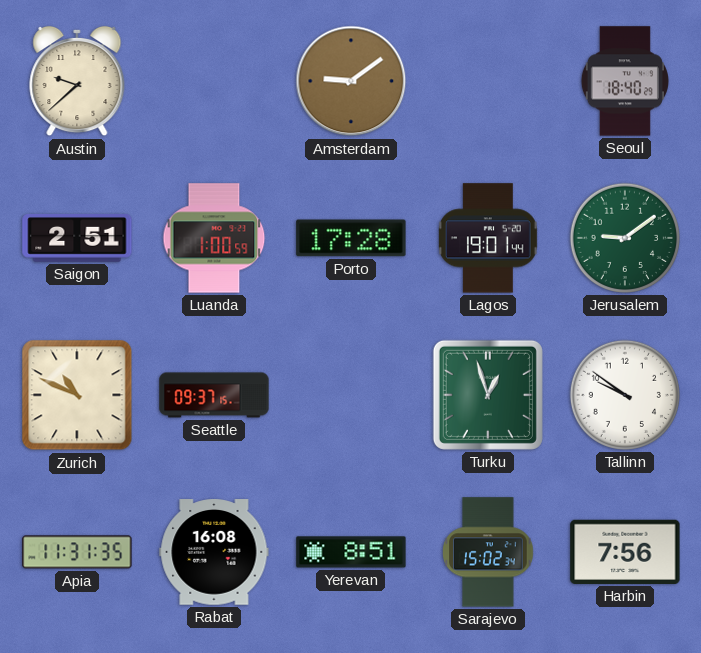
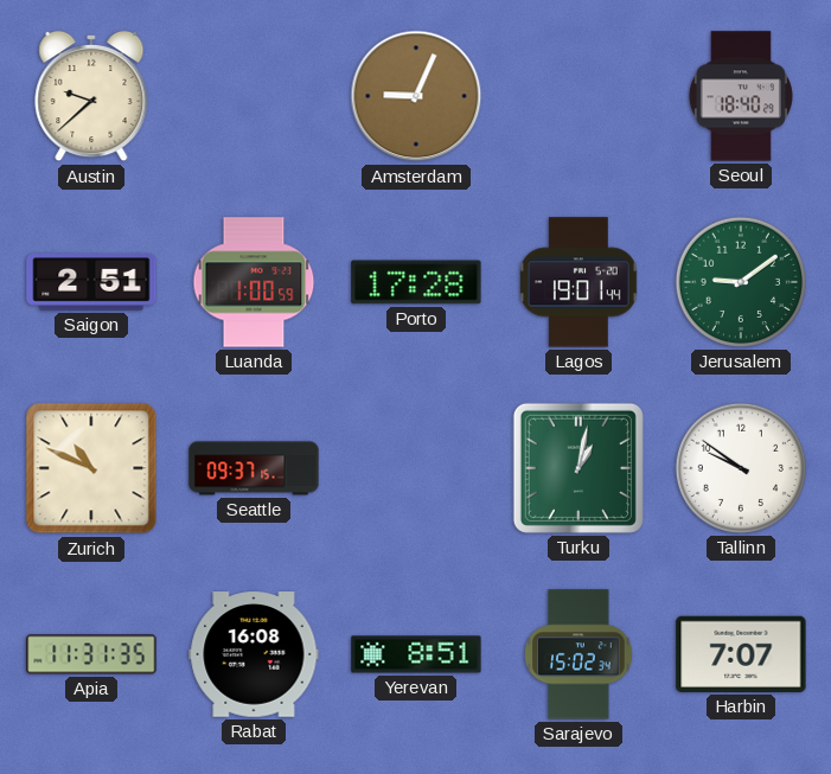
Amsterdam: 9:09 -> 9:04 (416, 96)
Turku: 12:57 -> 1:02 (578, 468)
Harbin: 7:56 -> 7:07 (741, 654)
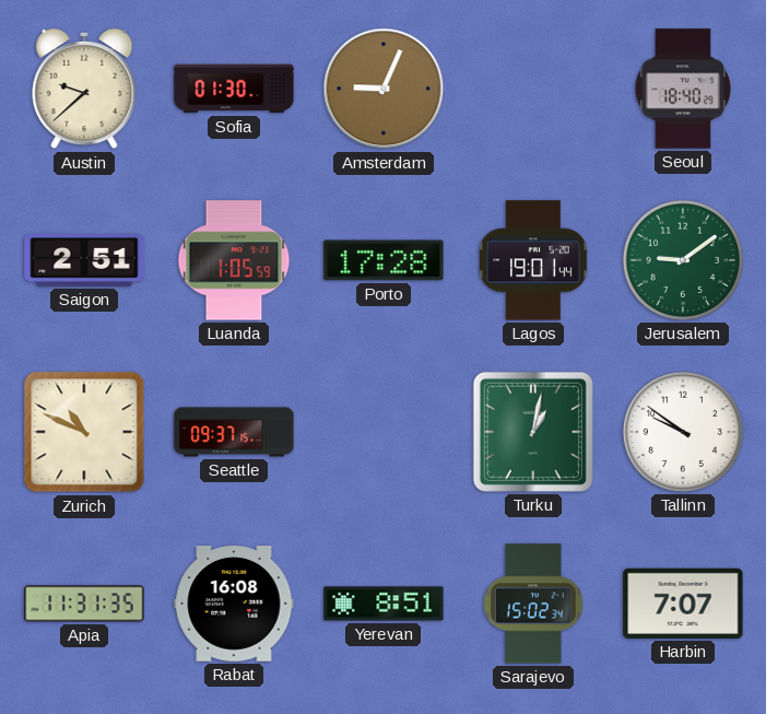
Sofia: none -> 01:30 (234, 89)
Luanda: 1:00 -> 1:05 (234, 260)
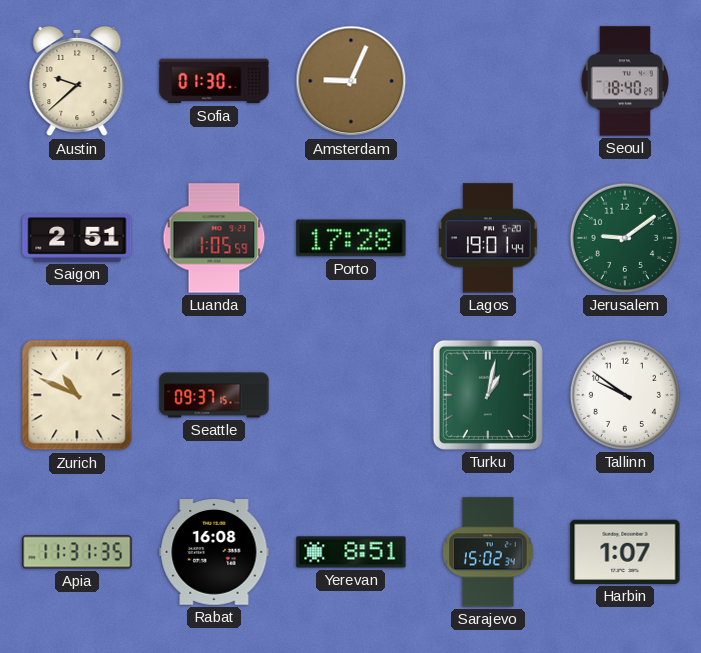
Harbin: 7:07 -> 1:07 (625, 552)
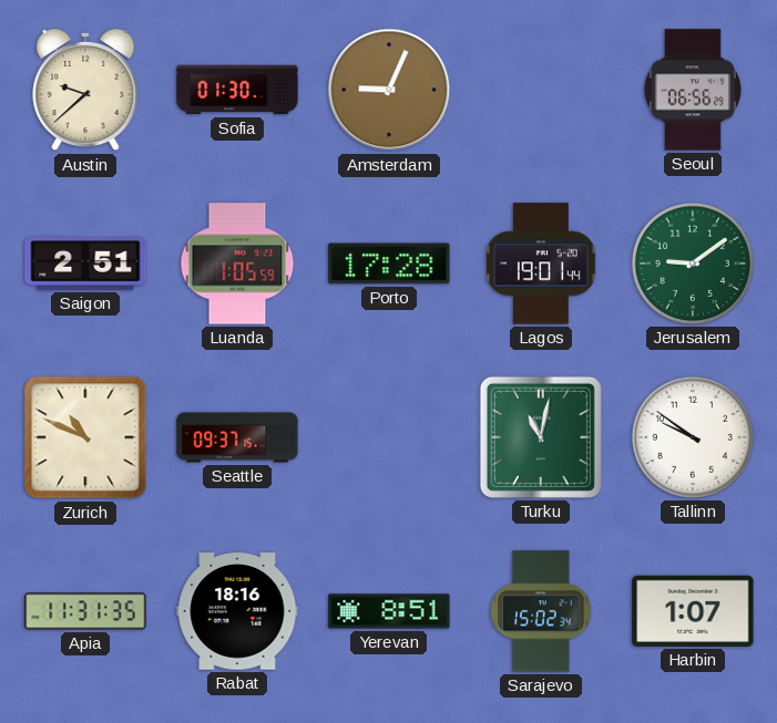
Seoul: 18:40 -> 06:56 (693, 90)
Turku: 1:02 -> 11:02 (541, 437)
Rabat: 16:08 -> 18:16 (237, 611)
